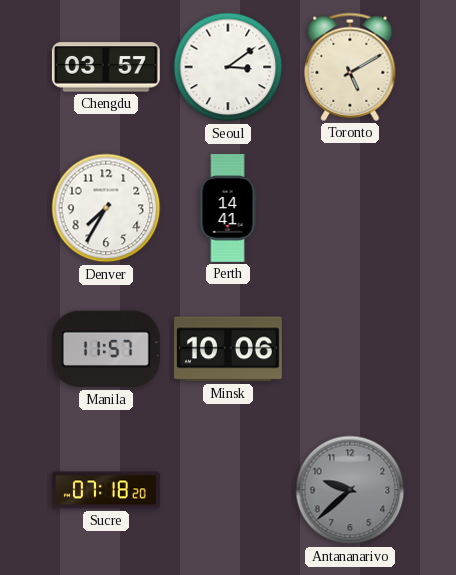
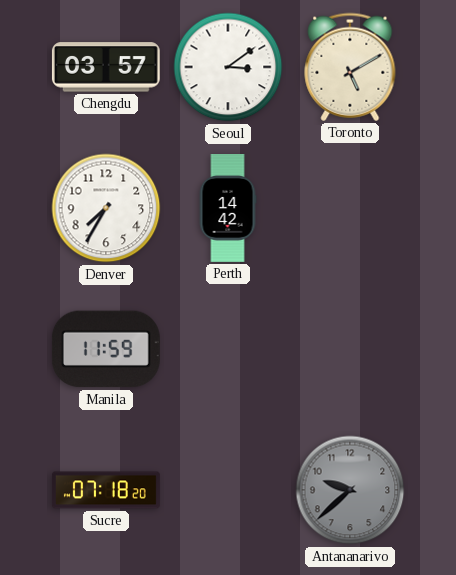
Perth: 14:41 -> 14:42 (228, 209)
Manila: 11:57 -> 11:59 (106, 349)
Minsk: 10:06 -> none (228, 349)
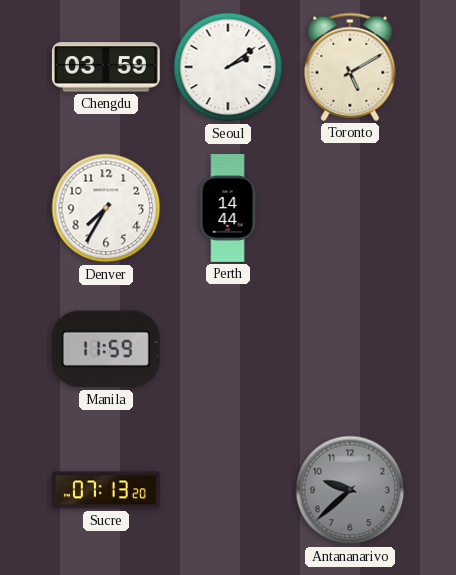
Chengdu: 03:57 -> 03:59 (106, 67)
Seoul: 3:09 -> 2:09 (228, 67)
Perth: 14:42 -> 14:44 (228, 209)
Sucre: 07:18 -> 07:13 (106, 490)
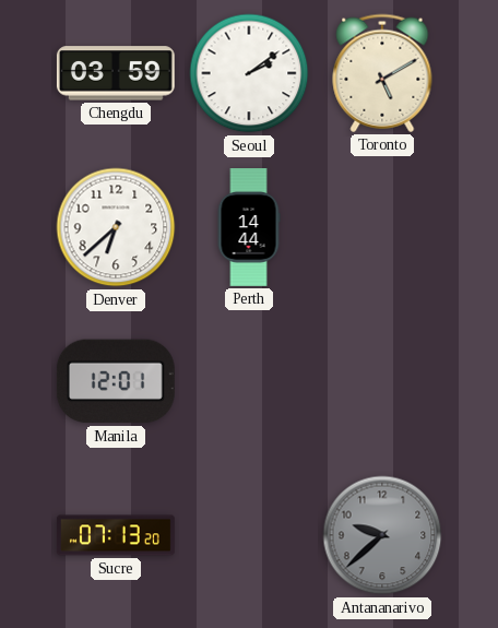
Denver: 7:35 -> 6:38 (116, 227)
Manila: 11:59 -> 12:01 (116, 381)
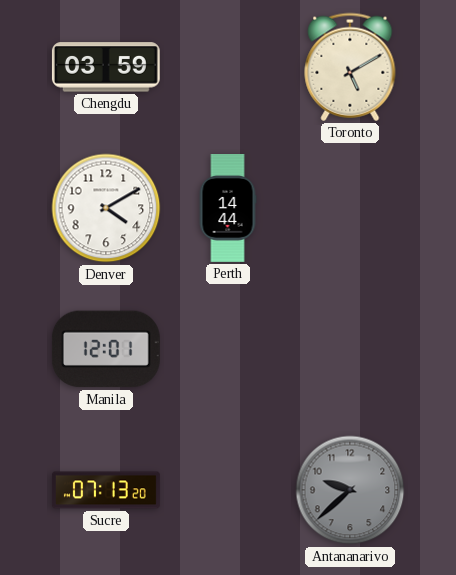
Seoul: 2:09 -> none (249, 73)
Denver: 6:38 -> 4:10 (106, 208)
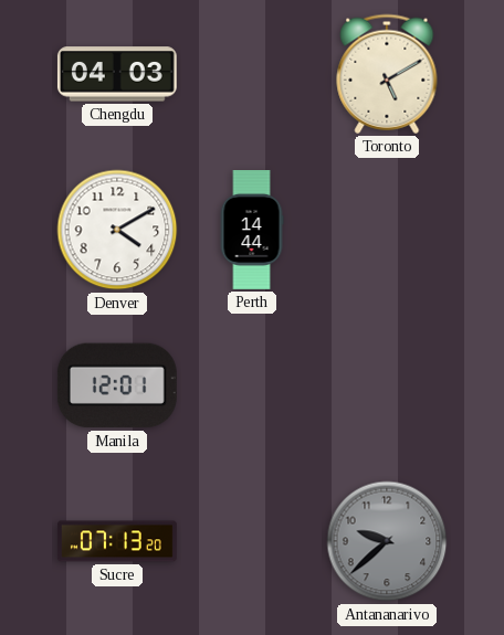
Chengdu: 03:59 -> 04:03 (117, 74)
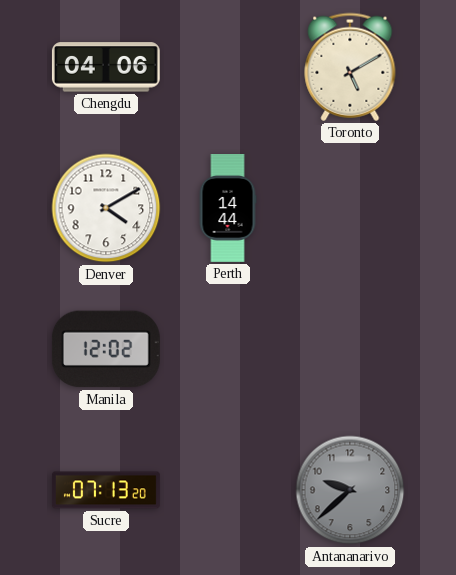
Chengdu: 04:03 -> 04:06 (106, 67)
Manila: 12:01 -> 12:02 (106, 349)
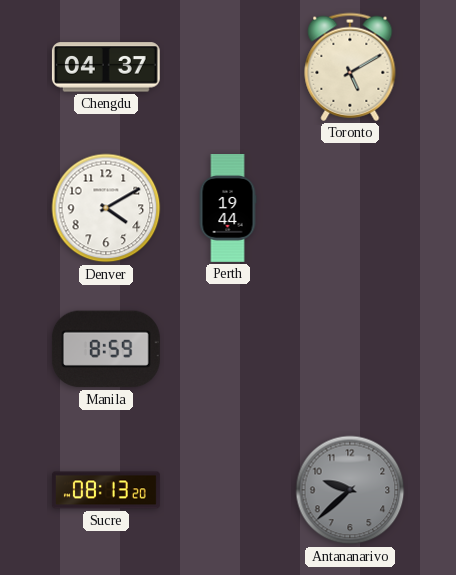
Chengdu: 04:06 -> 04:37 (106, 67)
Perth: 14:44 -> 19:44 (228, 209)
Manila: 12:02 -> 8:59 (106, 349)
Sucre: 07:13 -> 08:13 (106, 490)
